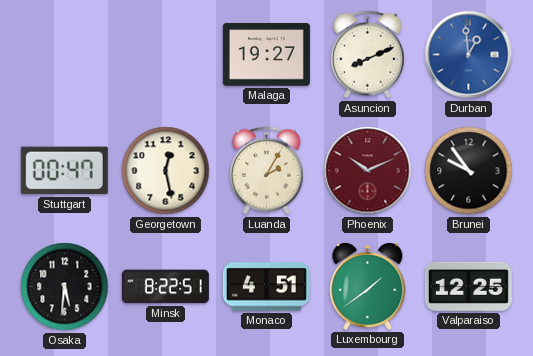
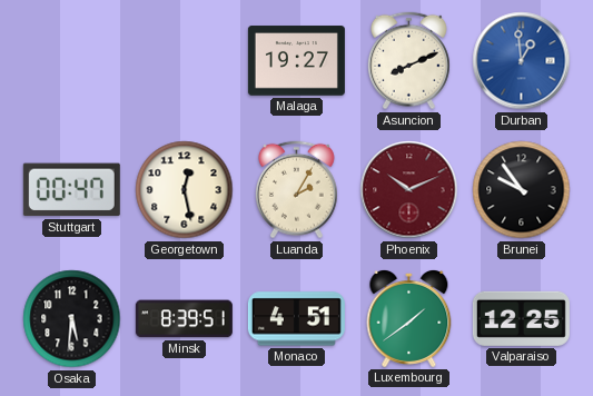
Minsk: 8:22 -> 8:39 (184, 319)
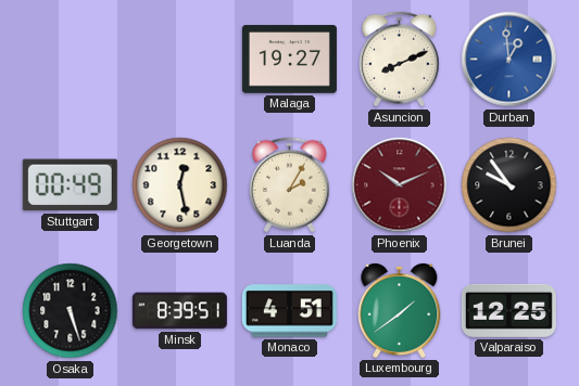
Stuttgart: 00:47 -> 00:49 (70, 185)
Osaka: 5:31 -> 5:27 (71, 311)
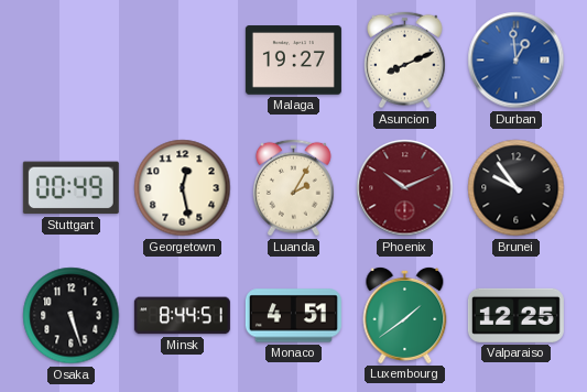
Minsk: 8:39 -> 8:44 (182, 316)
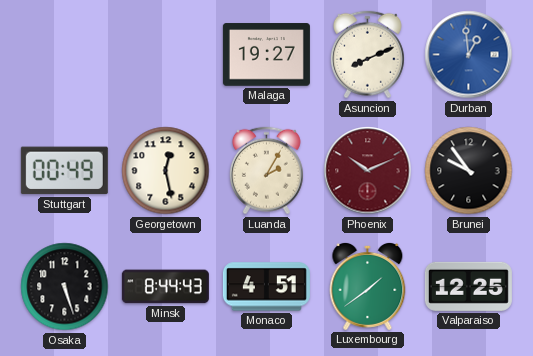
Minsk: 8:44:51 -> 8:44:43 (165, 287)
